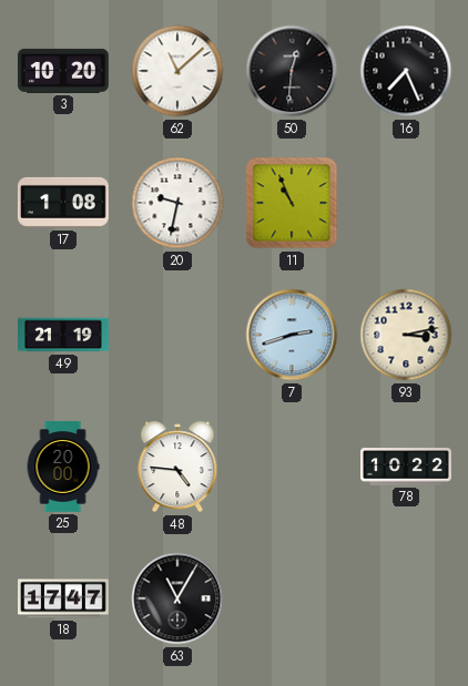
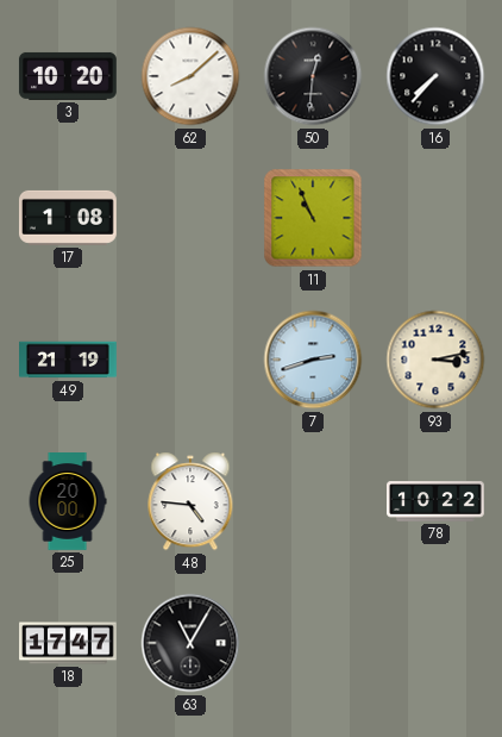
62: 11:08 -> 8:08 (190, 76)
16: 7:26 -> 7:37 (435, 76)
20: 9:32 -> none (177, 203)
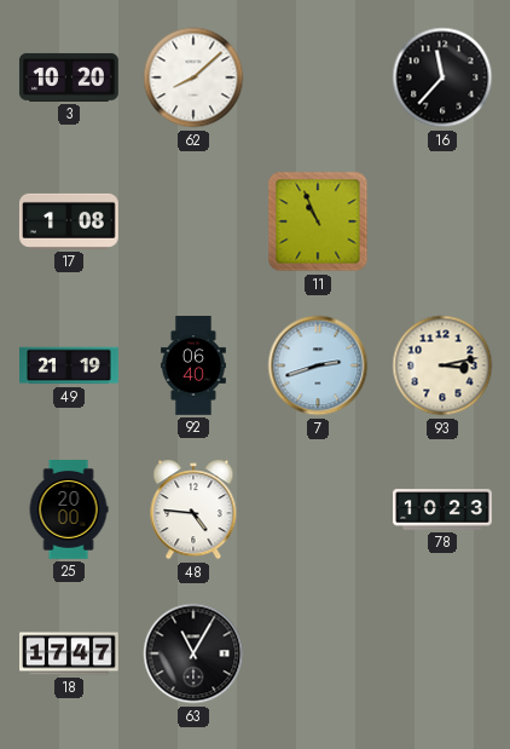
50: 12:31 -> none (313, 76)
16: 7:37 -> 11:37 (442, 77)
92: none -> 06:40 (195, 365)
78: 10:22 -> 10:23 (444, 509)
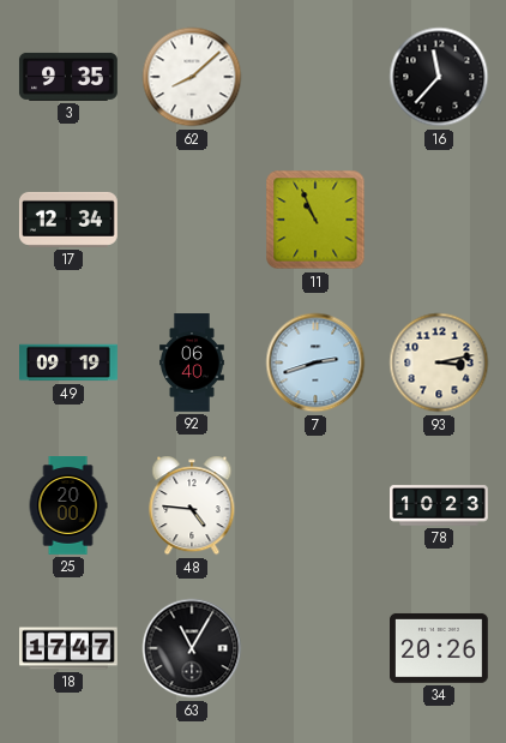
3: 10:20 -> 9:35 (68, 77)
17: 1:08 -> 12:34 (68, 220)
49: 21:19 -> 09:19 (70, 362)
34: none -> 20:26 (440, 648)
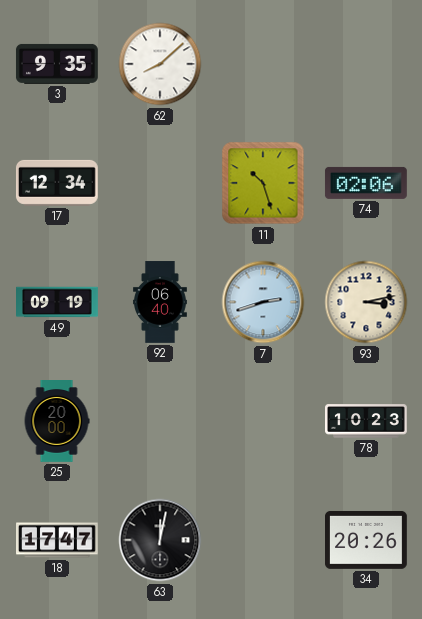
16: 11:37 -> none (439, 77)
11: 10:56 -> 10:27 (263, 183)
74: none -> 02:06 (366, 183)
48: 4:46 -> none (192, 505)
63: 11:05 -> 12:02 (160, 540)
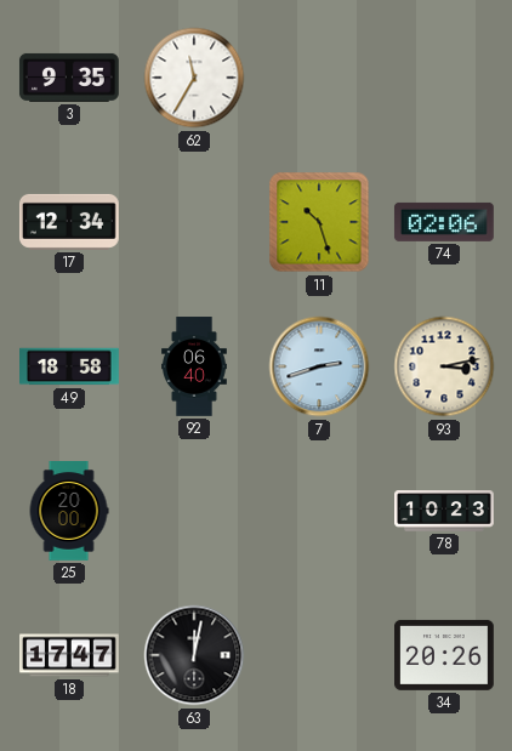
62: 8:08 -> 11:35 (194, 78)
49: 09:19 -> 18:58 (70, 366)
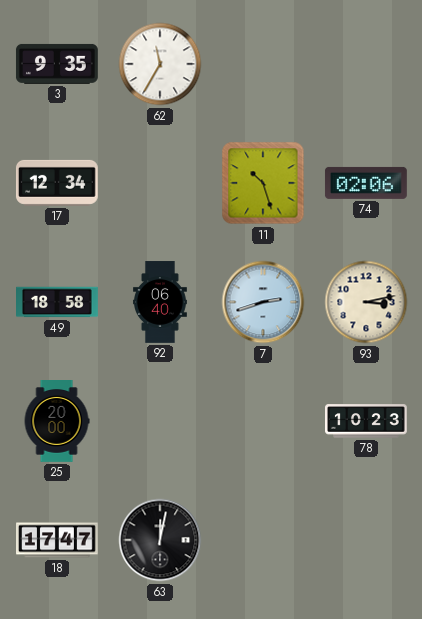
34: 20:26 -> none (445, 655)
